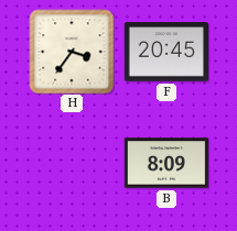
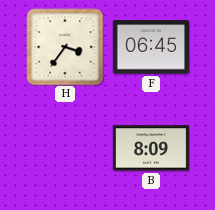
F: 20:45 -> 06:45 (150, 47)
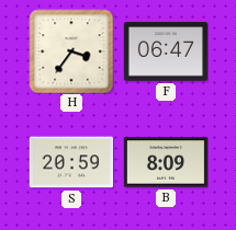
F: 06:45 -> 06:47 (165, 51)
S: none -> 20:59 (70, 162)
